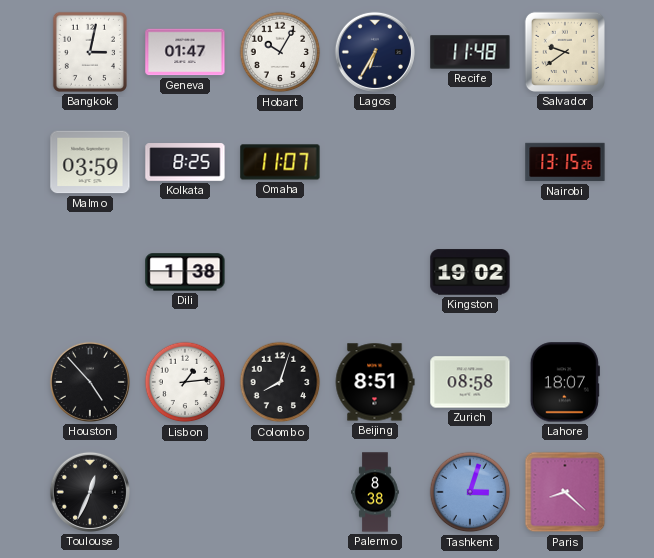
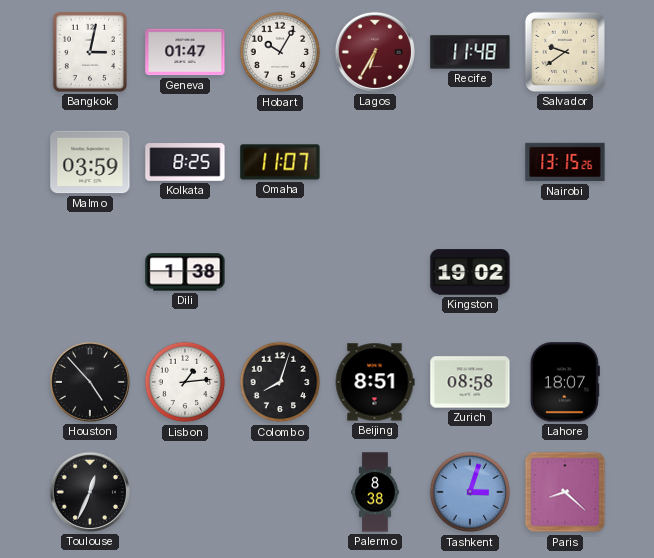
Lagos dial: navy -> burgundy (375, 52)
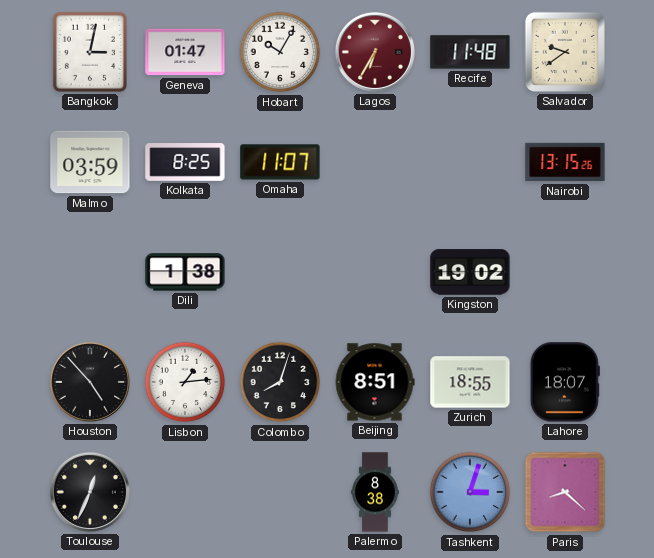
Zurich: 08:58 -> 18:55 (470, 382)
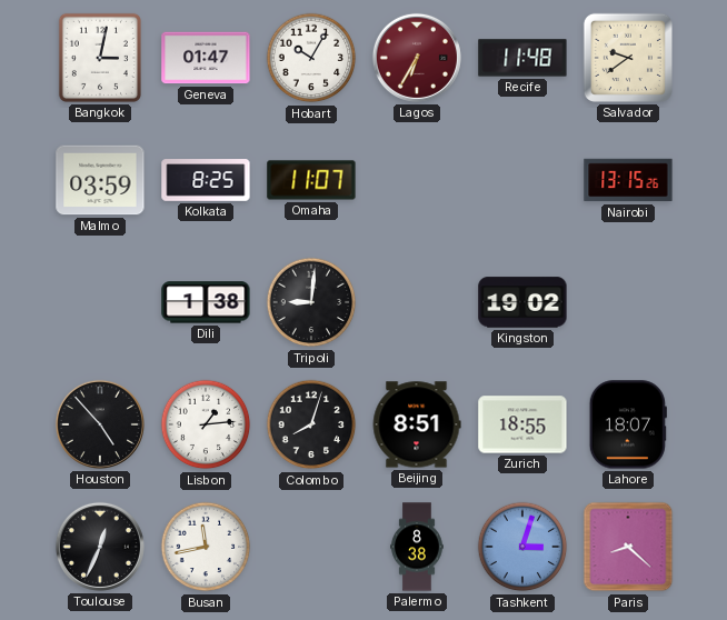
Tripoli: none -> 9:01 (311, 302)
Busan: none -> 11:43 (206, 547)
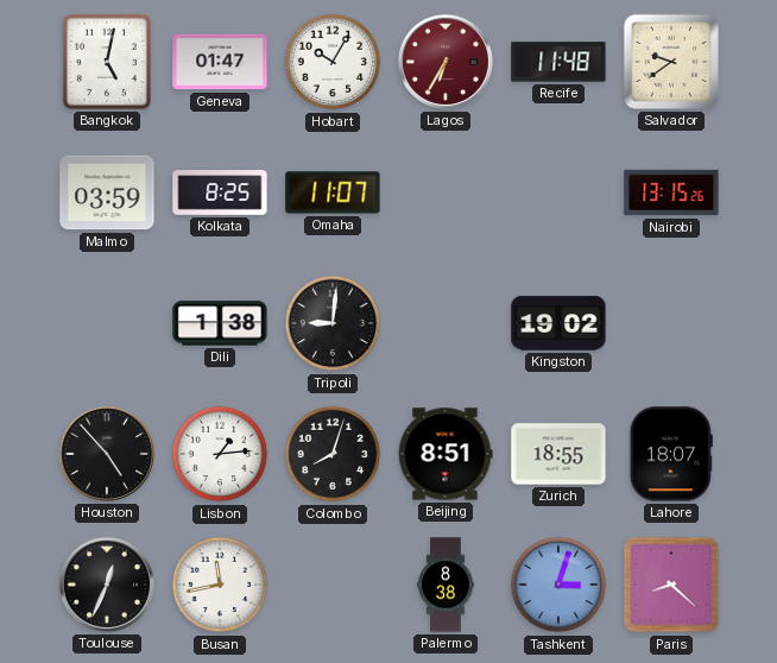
Bangkok: 3:02 -> 5:02 (107, 62)
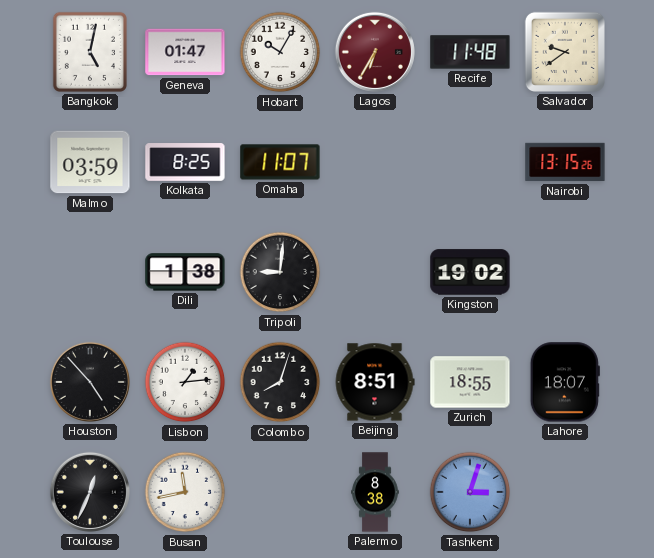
Paris: 8:22 -> none (671, 585)
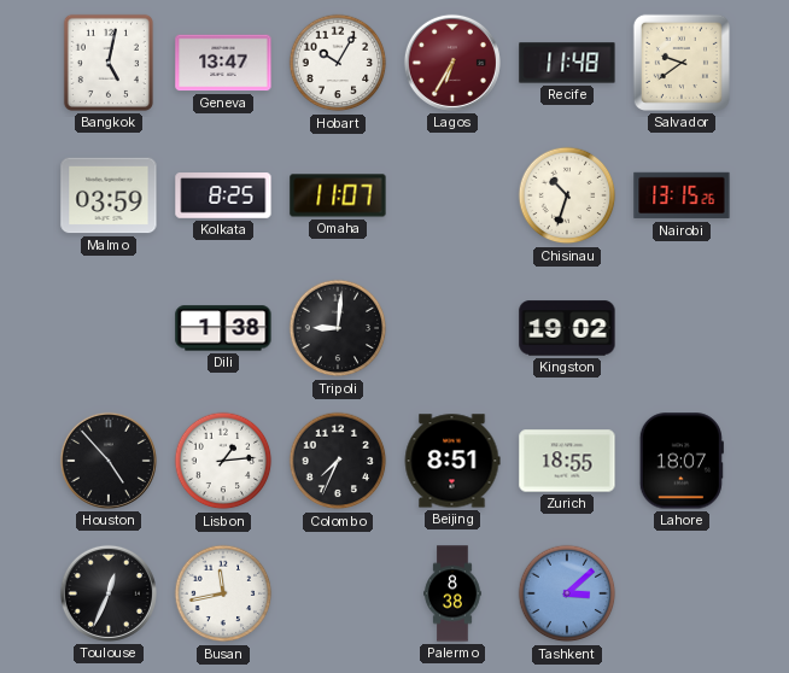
Geneva: 01:47 -> 13:47 (223, 63)
Chisinau: none -> 10:33 (567, 195)
Colombo: 8:03 -> 7:34 (338, 461)
Tashkent: 3:03 -> 3:08 (567, 593)
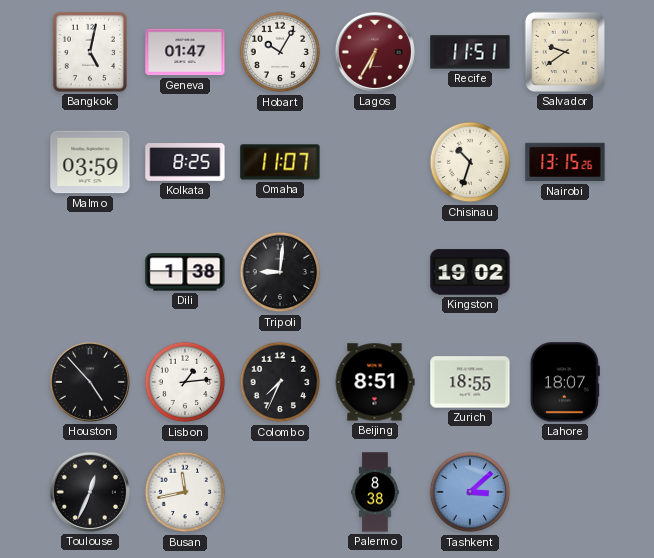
Geneva: 13:47 -> 01:47 (185, 52)
Recife: 11:48 -> 11:51 (470, 52)
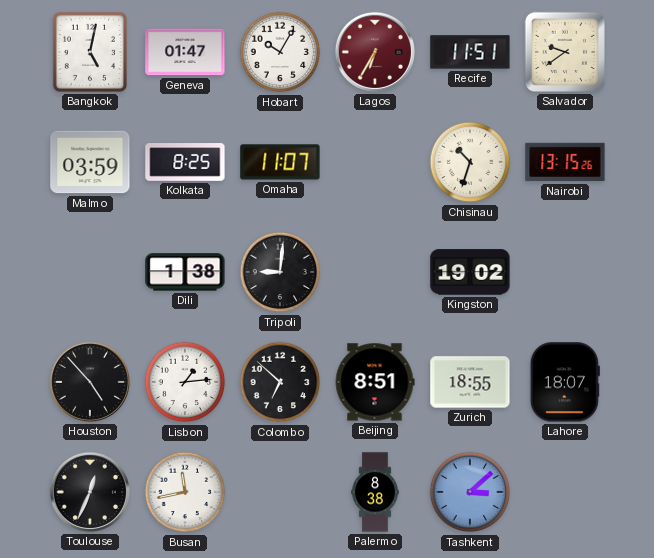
Colombo: 7:34 -> 6:52 (280, 382)
